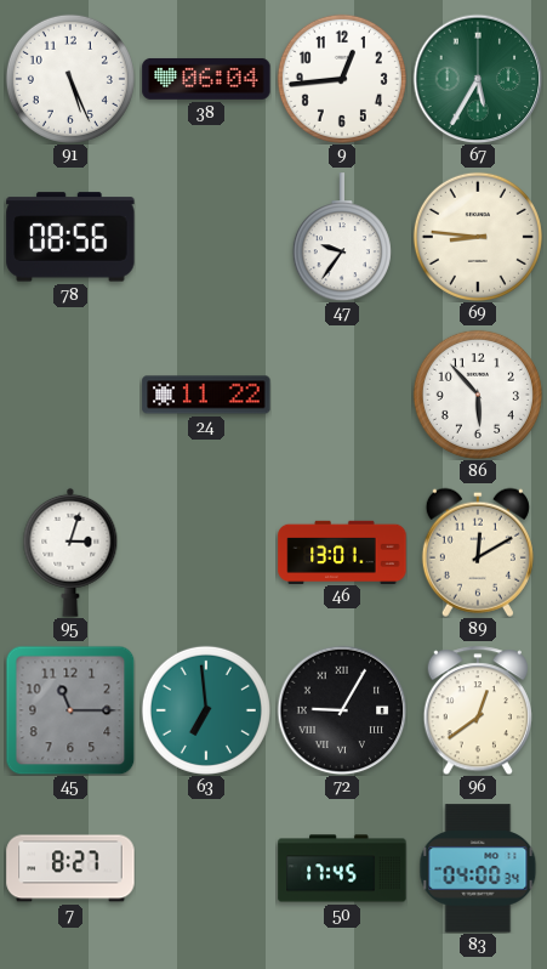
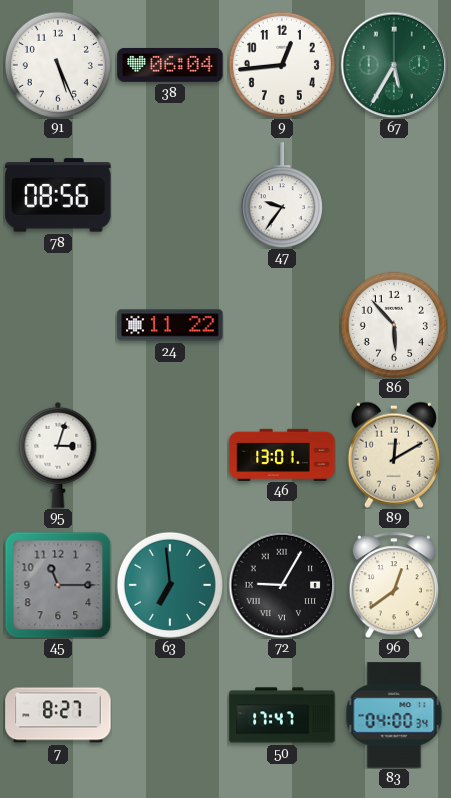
69: 8:46 -> none (478, 237)
50: 17:45 -> 17:47 (282, 715)
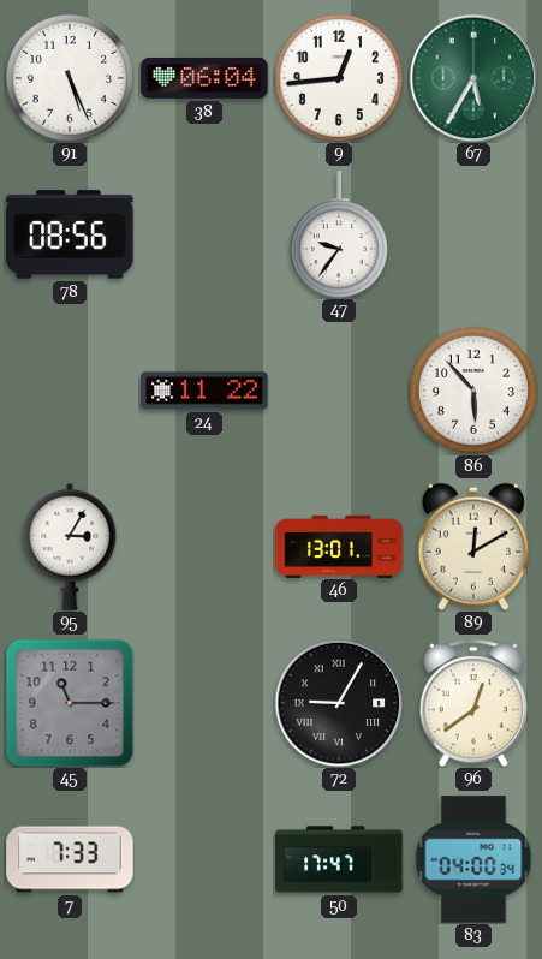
95: 3:03 -> 3:05 (70, 547)
63: 6:59 -> none (170, 585)
7: 8:27 -> 7:33 (70, 859)
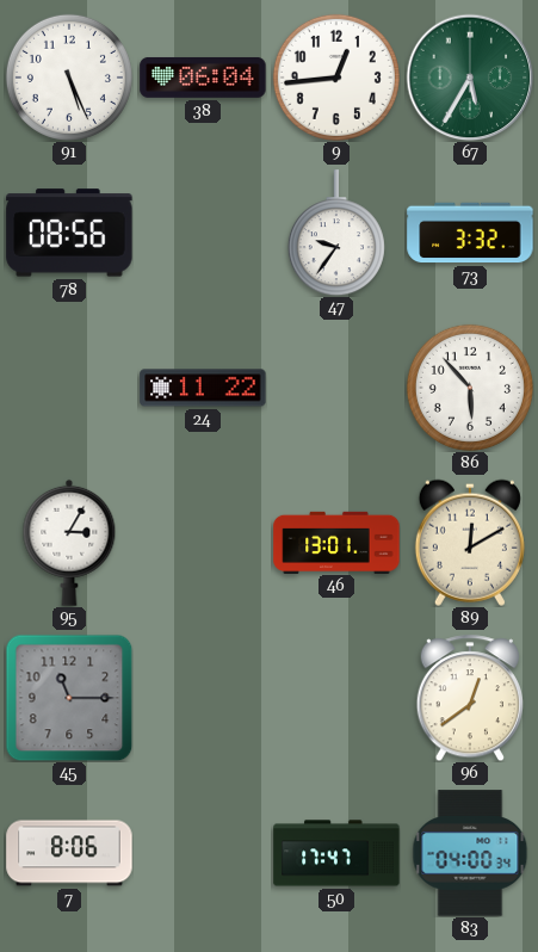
73: none -> 3:32 (470, 233)
72: 9:05 -> none (339, 703)
7: 7:33 -> 8:06 (69, 853)
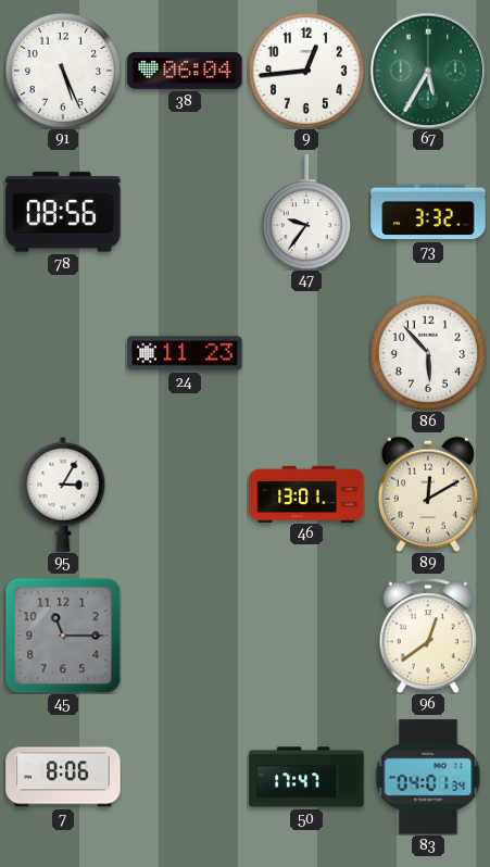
24: 11:22 -> 11:23 (185, 353)
83: 04:00 -> 04:01 (428, 777)
